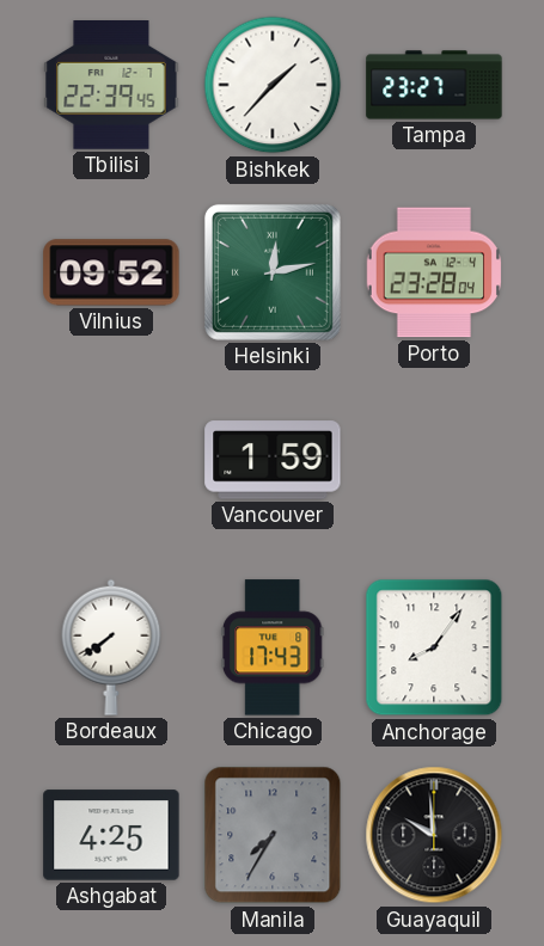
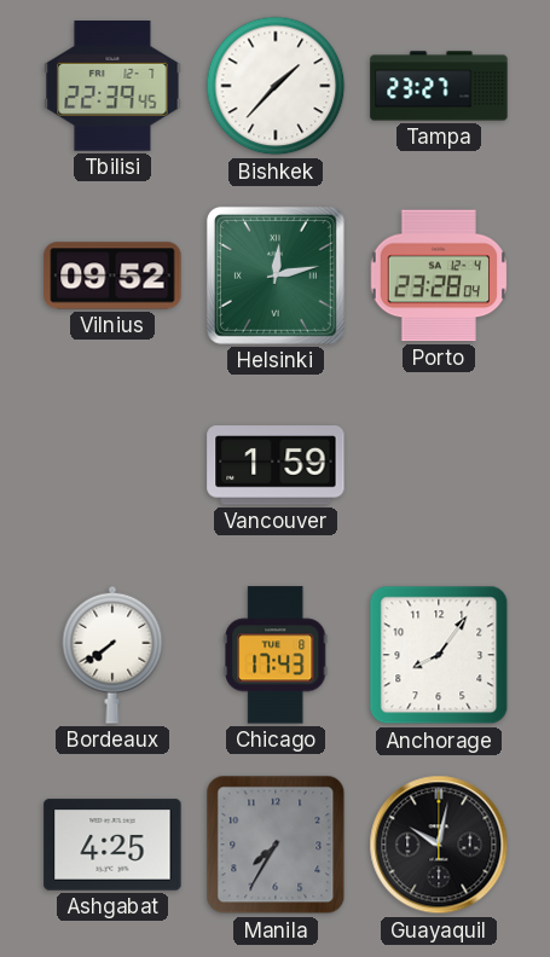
Guayaquil: 9:59 -> 10:02 (439, 845)
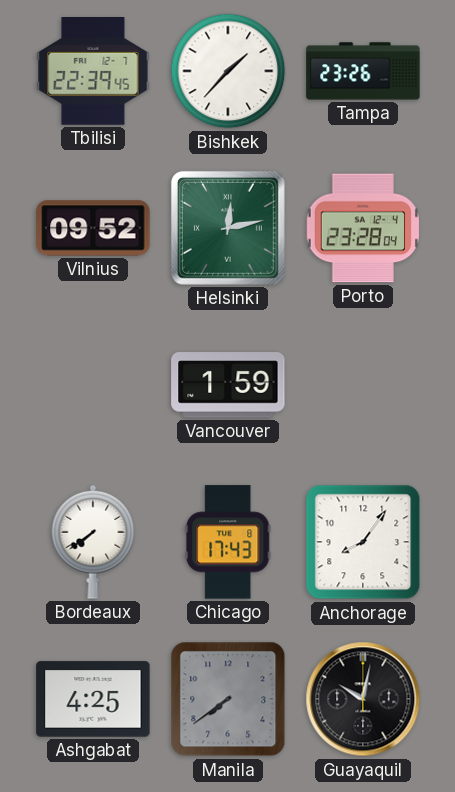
Tampa: 23:27 -> 23:26 (363, 71)
Manila: 7:35 -> 7:39 (228, 699)
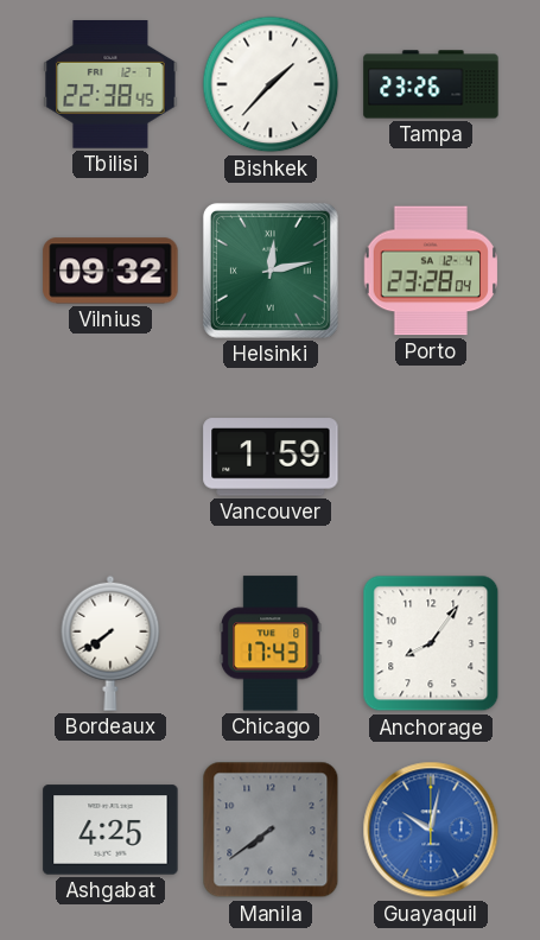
Tbilisi: 22:39 -> 22:38 (110, 85)
Vilnius: 09:52 -> 09:32 (110, 271)
Guayaquil dial: black -> blue (431, 830)
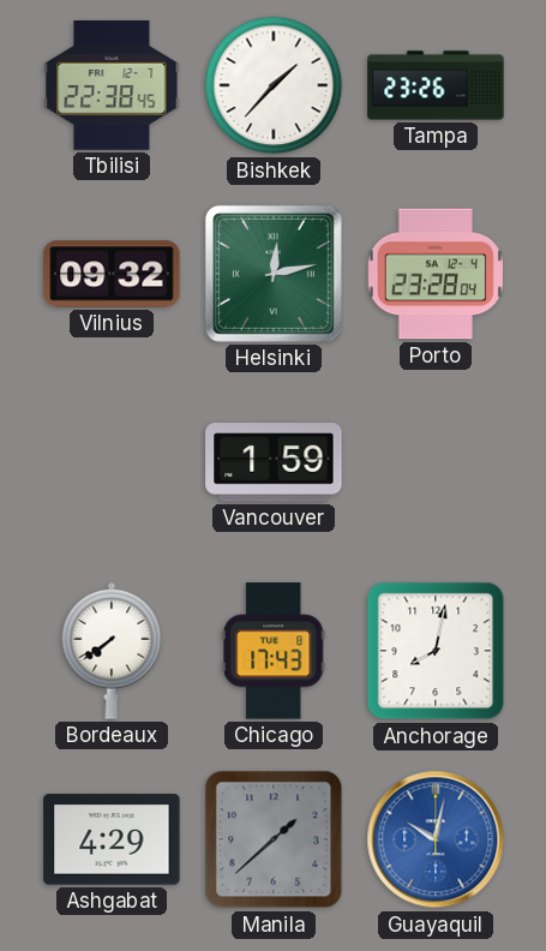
Anchorage: 8:06 -> 8:02 (436, 651)
Ashgabat: 4:25 -> 4:29 (112, 839)
Manila: 7:39 -> 1:38 (274, 839)
